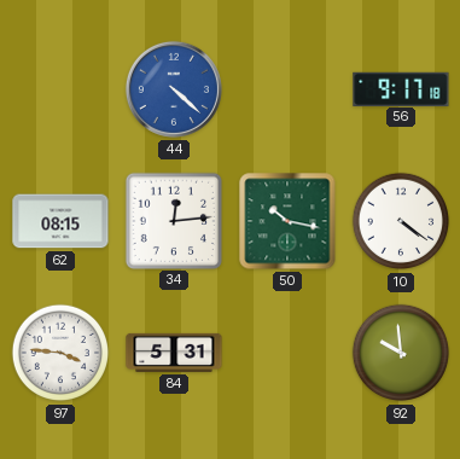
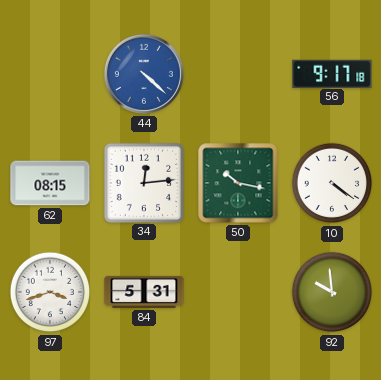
97: 3:46 -> 3:42 (50, 292)
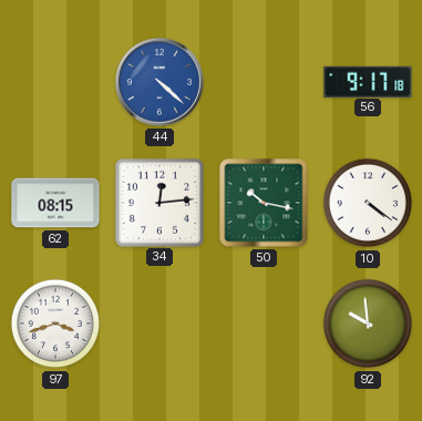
84: 5:31 -> none (144, 292)
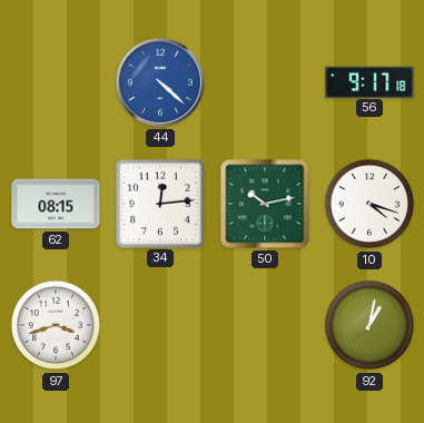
50: 10:17 -> 10:13 (265, 204)
10: 4:21 -> 4:18 (369, 204)
92: 9:59 -> 1:02 (369, 325)
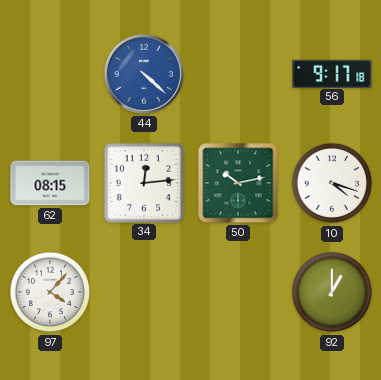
97: 3:42 -> 4:07 (50, 292)
92: 1:02 -> 1:00 (332, 292)
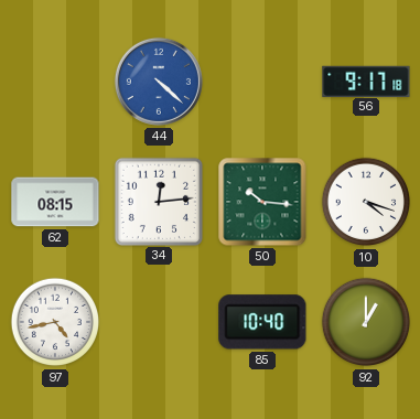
50: 10:13 -> 10:16 (262, 202)
97: 4:07 -> 4:43 (55, 322)
85: none -> 10:40 (262, 322)
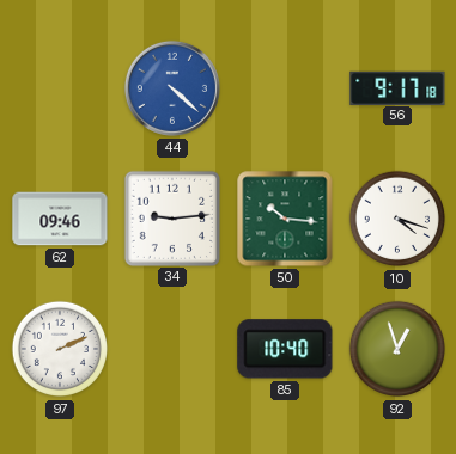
62: 08:15 -> 09:46 (60, 219)
34: 12:14 -> 9:14 (171, 217)
97: 4:43 -> 2:11 (60, 349)
92: 1:00 -> 12:57 (397, 349)
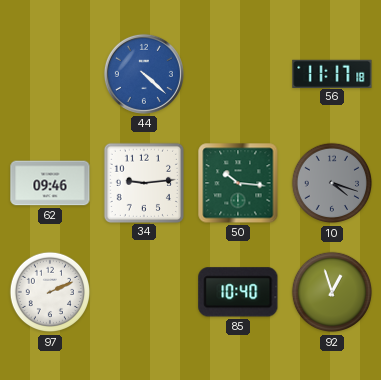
56: 9:17 -> 11:17 (332, 73)
10 dial: white -> grey (332, 183)
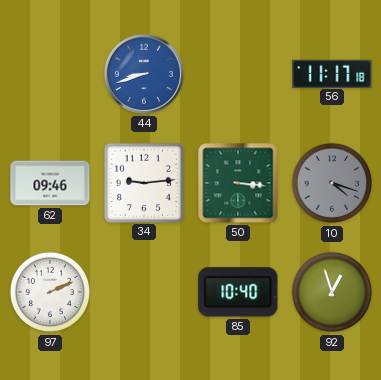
44: 4:22 -> 8:42 (144, 74)
50: 10:16 -> 3:16 (238, 183)
